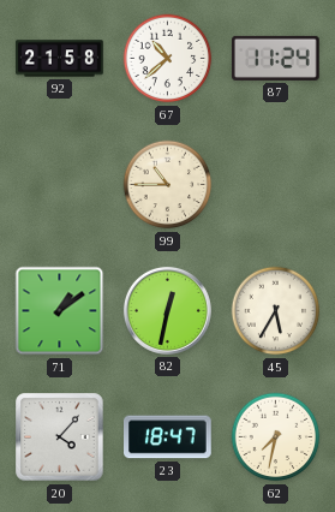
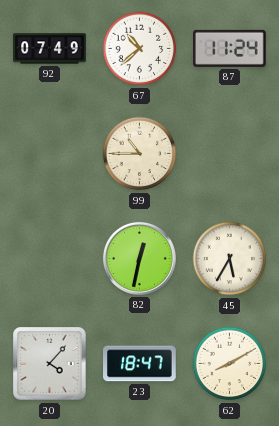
92: 21:58 -> 07:49 (50, 49)
71: 1:09 -> none (60, 311)
62: 7:32 -> 8:10 (230, 364)
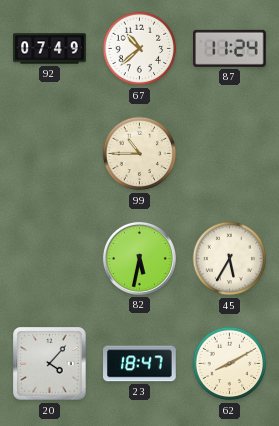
82: 12:32 -> 5:32 (139, 258)
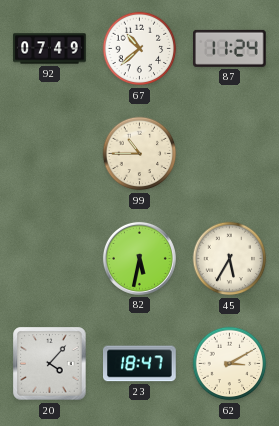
62: 8:10 -> 3:10 (230, 364)
